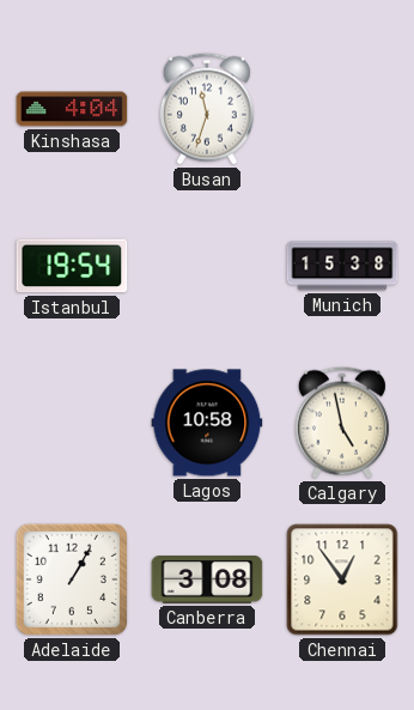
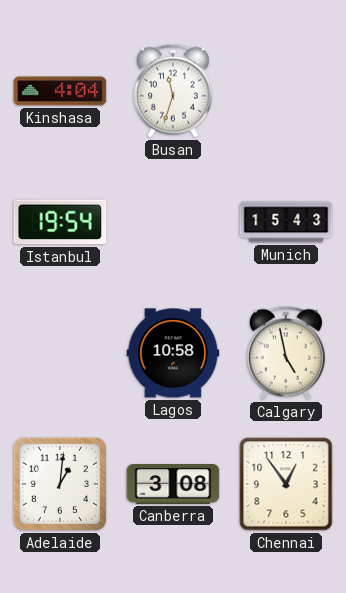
Munich: 15:38 -> 15:43 (286, 222)
Adelaide: 1:05 -> 1:01 (60, 484)
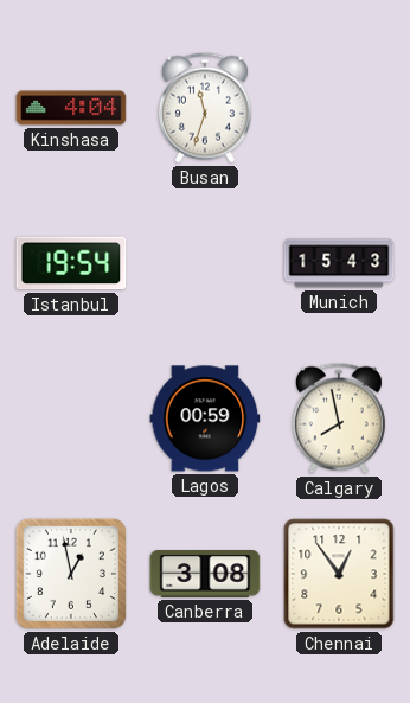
Lagos: 10:58 -> 00:59 (205, 418)
Calgary: 4:58 -> 7:58 (339, 418)
Adelaide: 1:01 -> 12:58 (71, 574)
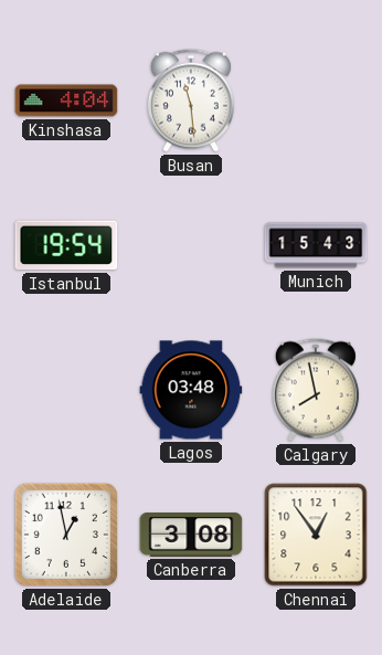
Busan: 11:33 -> 11:29 (191, 101)
Lagos: 00:59 -> 03:48 (191, 390)
